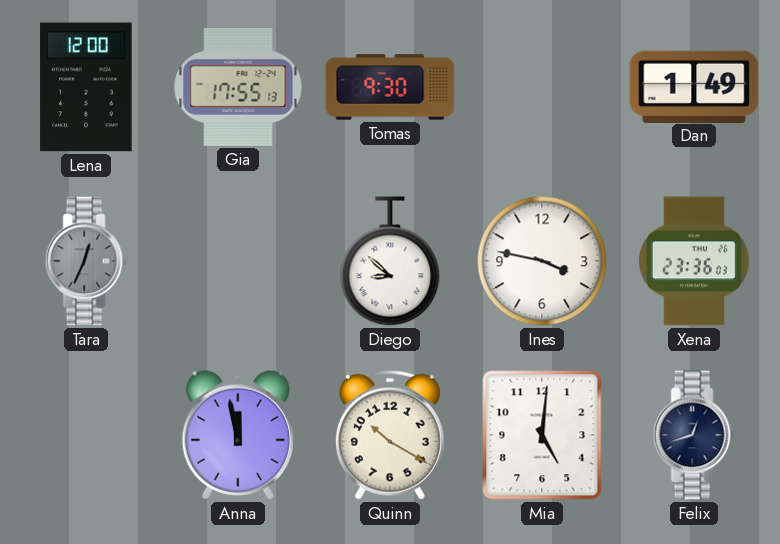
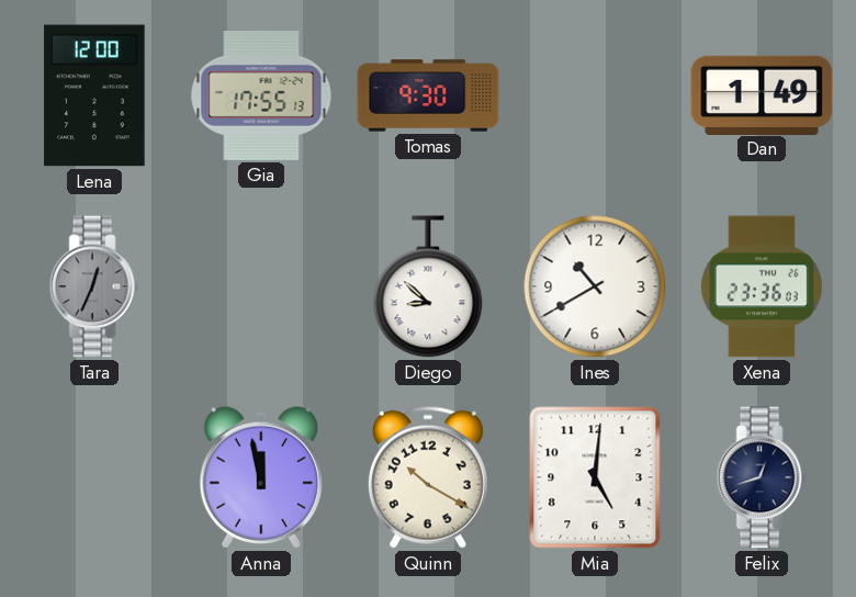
Ines: 3:47 -> 10:40 (595, 286)
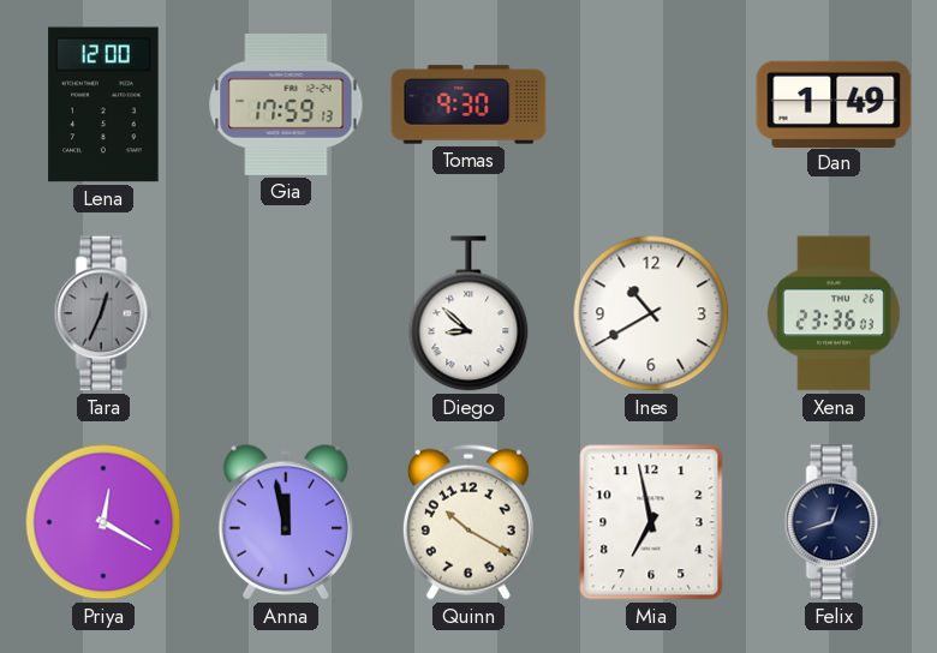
Gia: 17:55 -> 17:59 (286, 104)
Priya: none -> 12:20 (103, 522)
Mia: 5:01 -> 6:58 (651, 522)
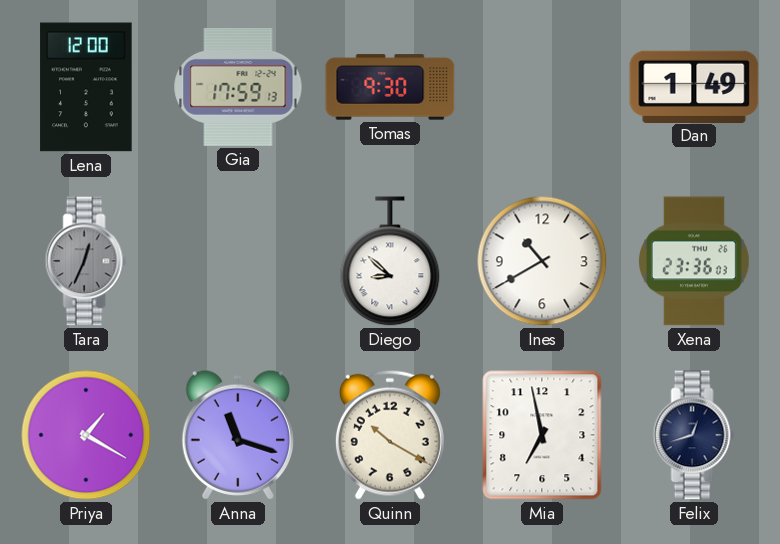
Priya: 12:20 -> 1:20 (86, 435)
Anna: 11:58 -> 11:18 (237, 435)
